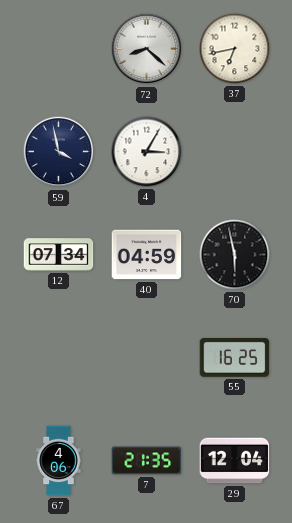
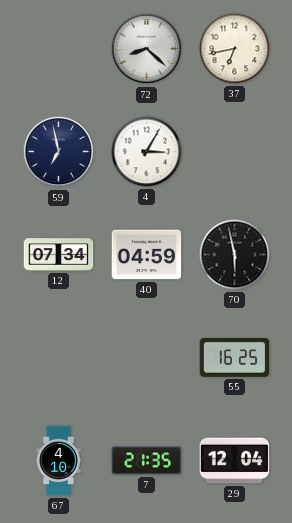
59: 3:58 -> 6:58 (59, 152)
67: 4:06 -> 4:10 (59, 461)
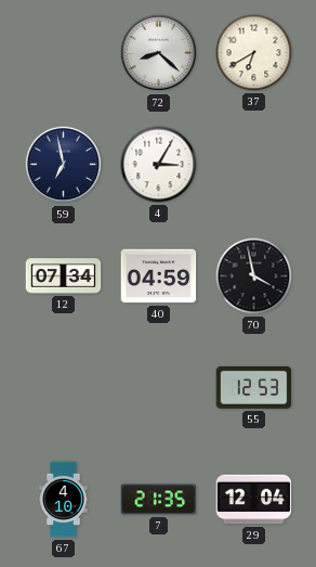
37: 6:43 -> 6:40 (254, 53)
70: 5:58 -> 3:58 (254, 276)
55: 16:25 -> 12:53 (254, 387)
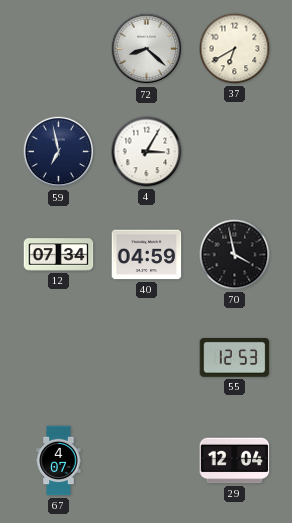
67: 4:10 -> 4:07 (59, 461)
7: 21:35 -> none (159, 500)
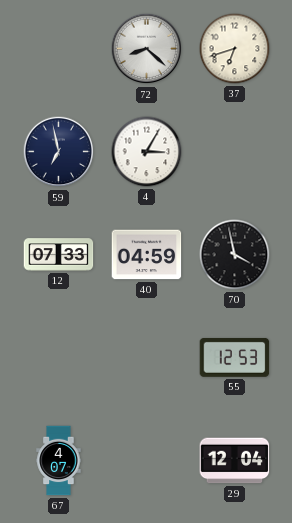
37: 6:40 -> 6:42 (235, 49)
12: 07:34 -> 07:33 (59, 255)
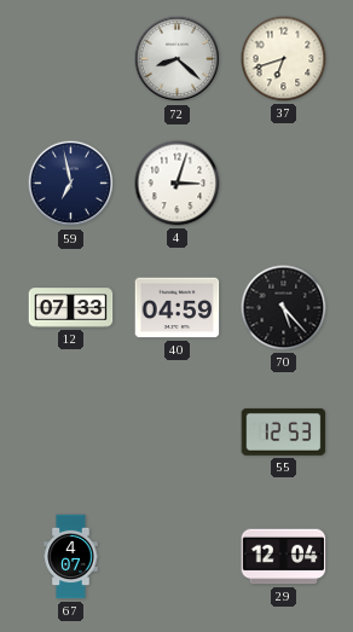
4: 3:05 -> 3:03 (178, 184)
70: 3:58 -> 5:23 (284, 308)
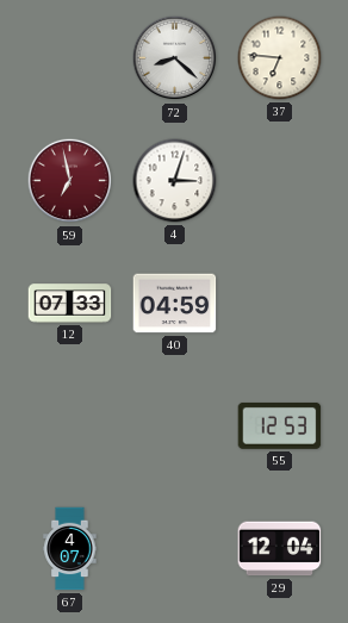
37: 6:42 -> 6:46 (280, 58)
59 dial: navy -> burgundy (70, 181)
70: 5:23 -> none (284, 308)
